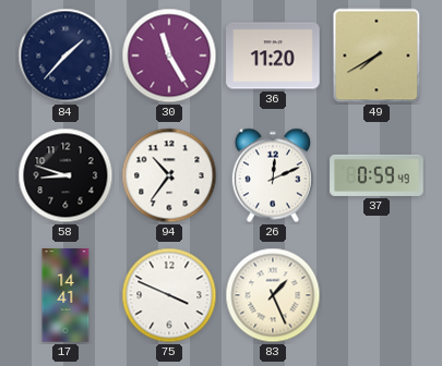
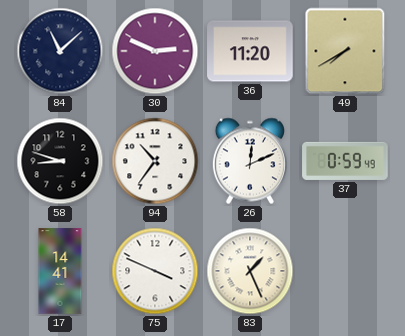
84: 1:37 -> 11:08 (60, 51)
30: 11:25 -> 2:49 (155, 51)
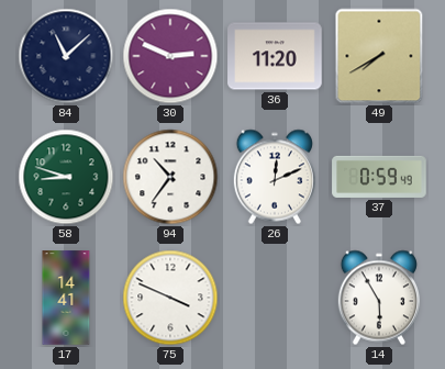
58 dial: black -> green (66, 177)
83: 1:26 -> none (250, 271)
14: none -> 5:55 (379, 298)
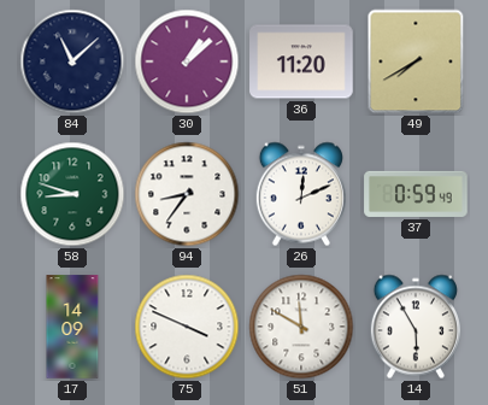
30: 2:49 -> 1:08 (187, 61)
94: 10:36 -> 8:36 (187, 194)
17: 14:41 -> 14:09 (72, 327)
51: none -> 11:50 (301, 327)
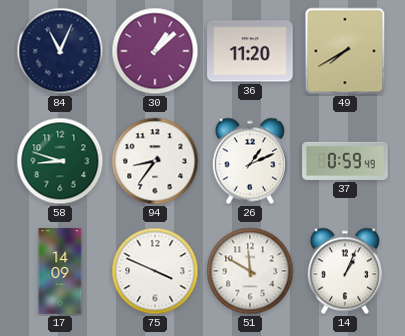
84: 11:08 -> 11:04 (60, 51)
26: 12:11 -> 1:11 (250, 161)
14: 5:55 -> 1:04 (345, 271)
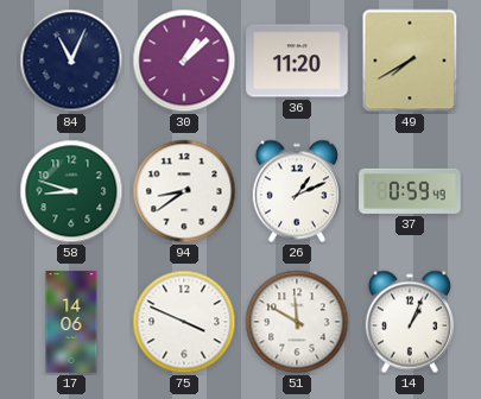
94: 8:36 -> 8:39 (184, 191)
17: 14:09 -> 14:06 (71, 322)
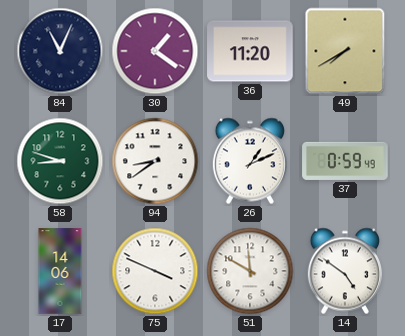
30: 1:08 -> 1:21 (155, 51)
14: 1:04 -> 4:51 (345, 271)
